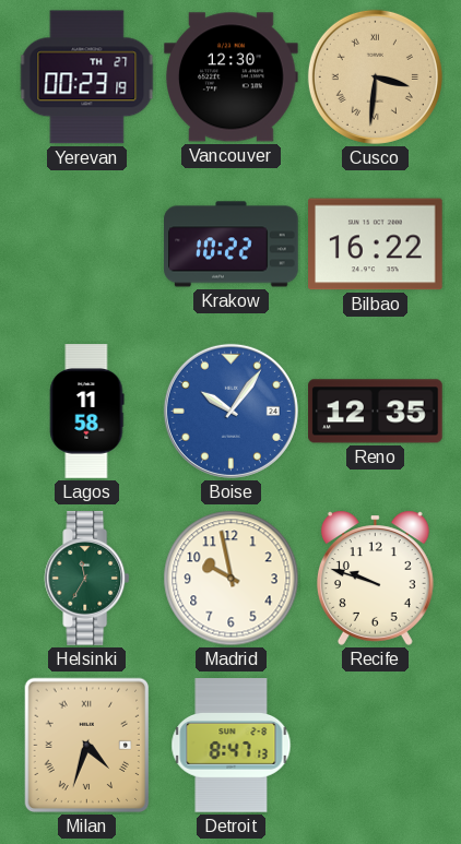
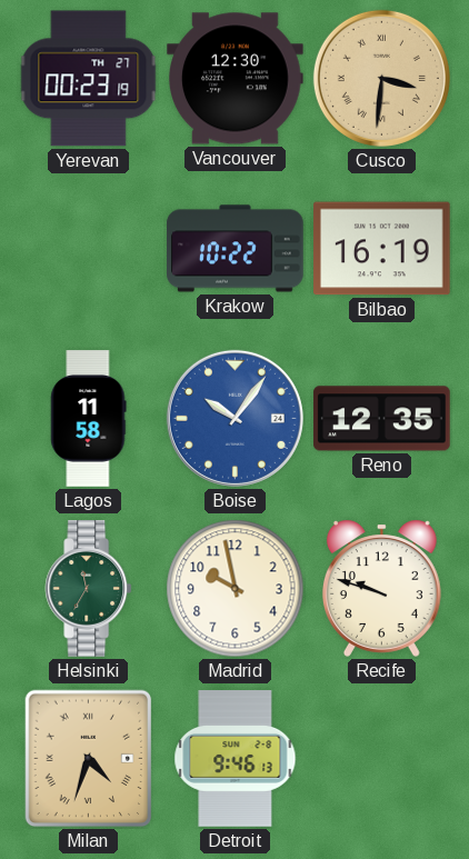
Bilbao: 16:22 -> 16:19 (382, 249)
Detroit: 8:47 -> 9:46 (236, 759)
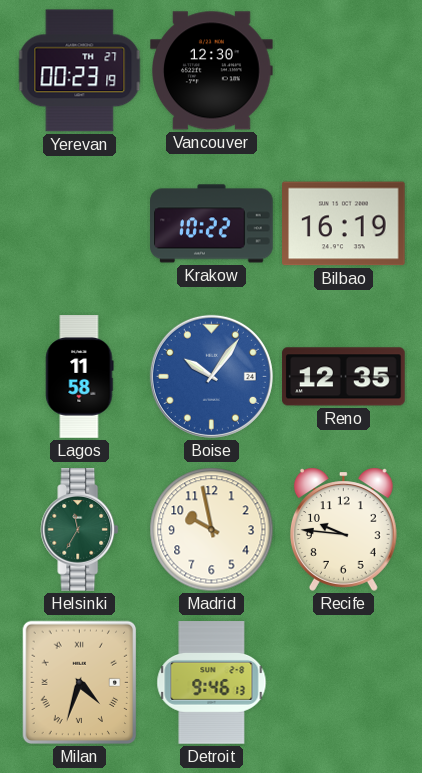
Cusco: 3:31 -> none (381, 78)
Recife: 9:48 -> 9:46 (343, 529)
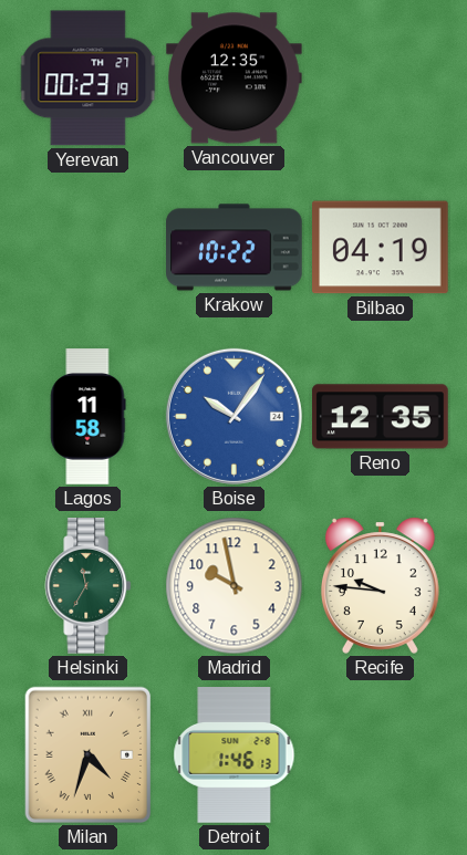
Vancouver: 12:30 -> 12:35 (235, 79)
Bilbao: 16:19 -> 04:19 (381, 248)
Detroit: 9:46 -> 1:46 (235, 755)
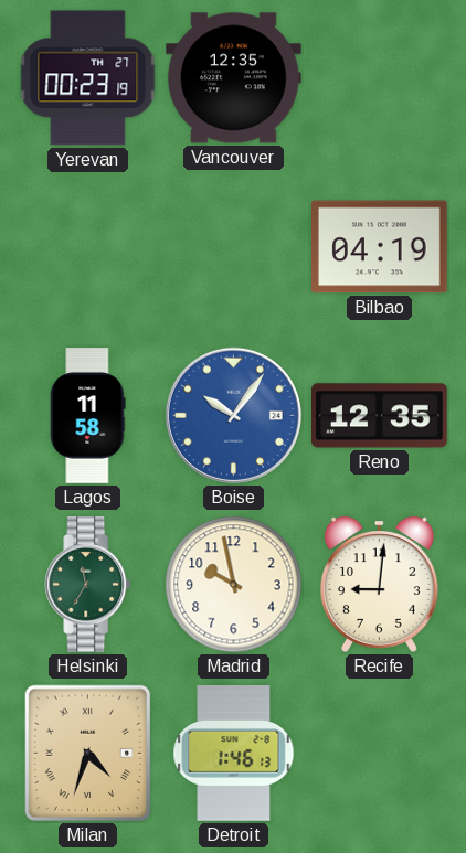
Krakow: 10:22 -> none (235, 248)
Recife: 9:46 -> 9:01 (379, 584)
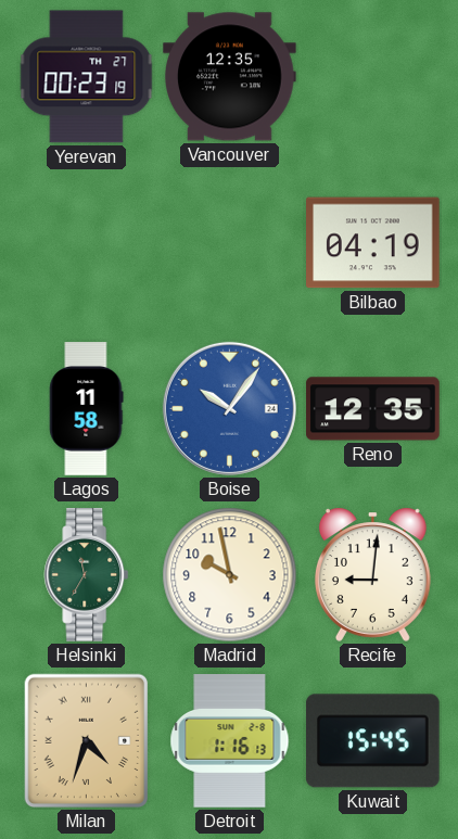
Detroit: 1:46 -> 1:16 (230, 741)
Kuwait: none -> 15:45 (372, 741)
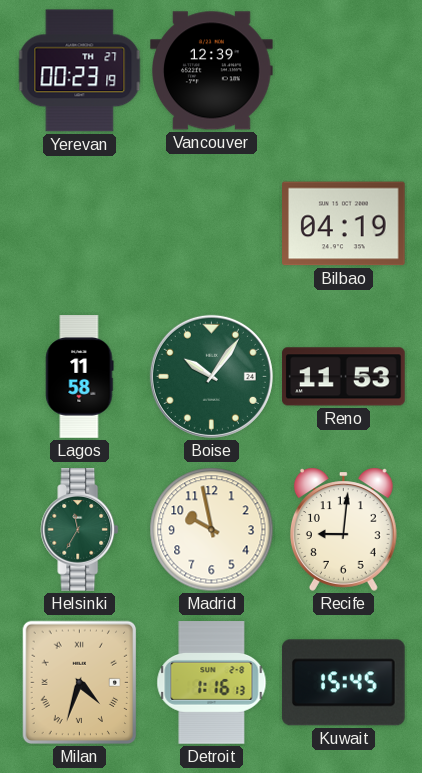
Vancouver: 12:35 -> 12:39 (212, 71)
Boise dial: blue -> green (211, 376)
Reno: 12:35 -> 11:53 (344, 377)
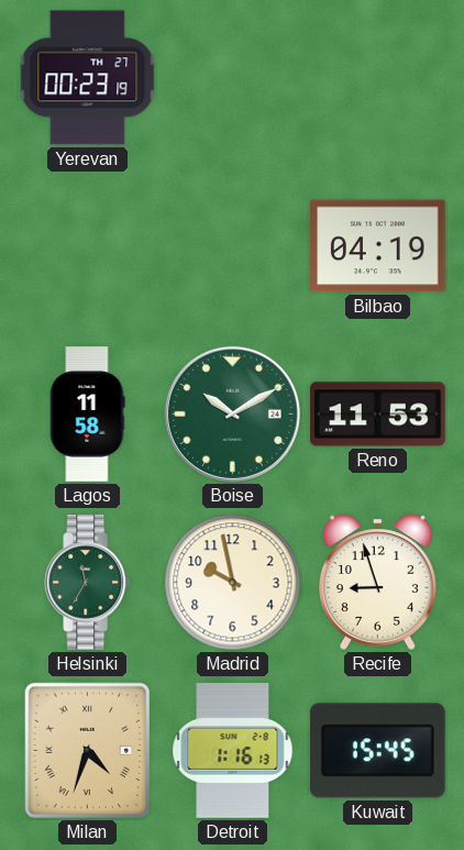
Vancouver: 12:39 -> none (212, 71)
Boise: 10:06 -> 10:10 (232, 413)
Recife: 9:01 -> 8:57 (377, 582)
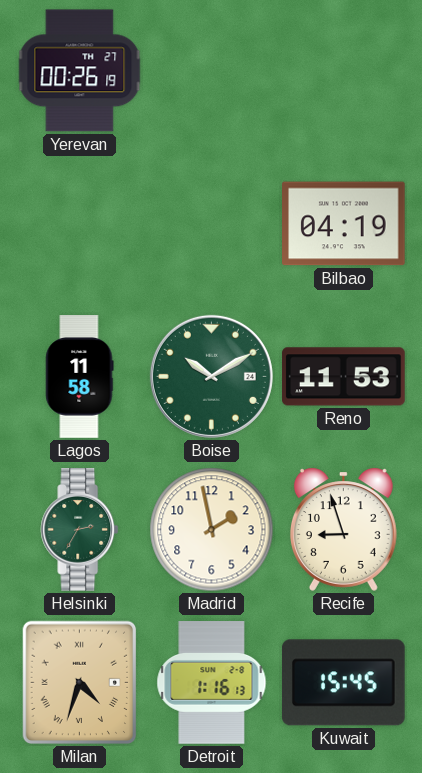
Yerevan: 00:23 -> 00:26 (80, 71)
Helsinki: 11:35 -> 2:35 (80, 530)
Madrid: 9:58 -> 1:58 (212, 530)
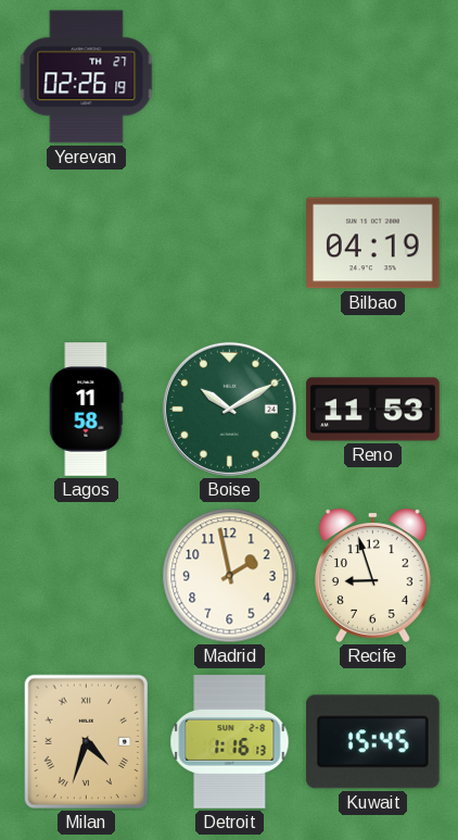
Yerevan: 00:26 -> 02:26 (87, 77)
Helsinki: 2:35 -> none (80, 530)
